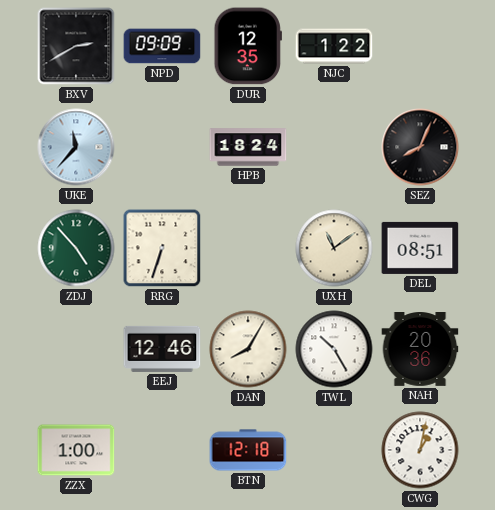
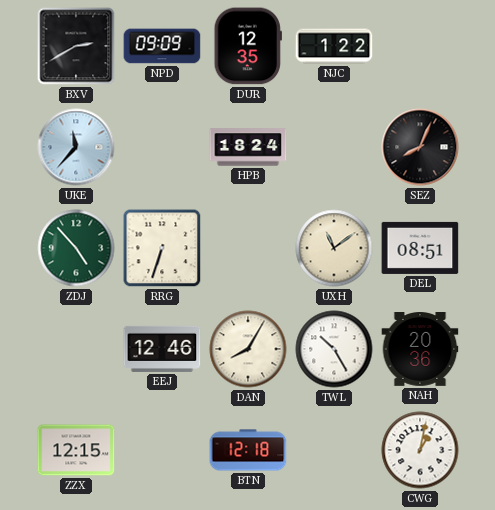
ZZX: 1:00 -> 12:15 (76, 450)
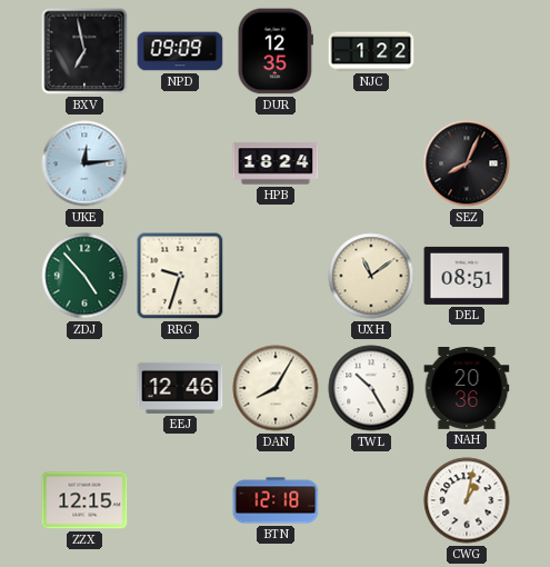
BXV: 2:40 -> 6:58 (84, 51)
UKE: 11:37 -> 12:14 (84, 163)
RRG: 6:33 -> 9:33 (180, 276)
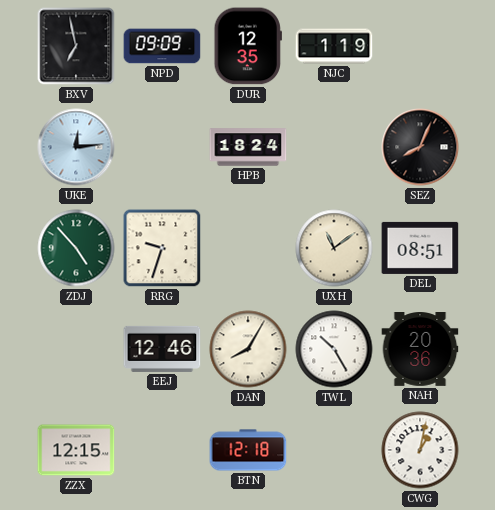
NJC: 1:22 -> 1:19 (334, 46)
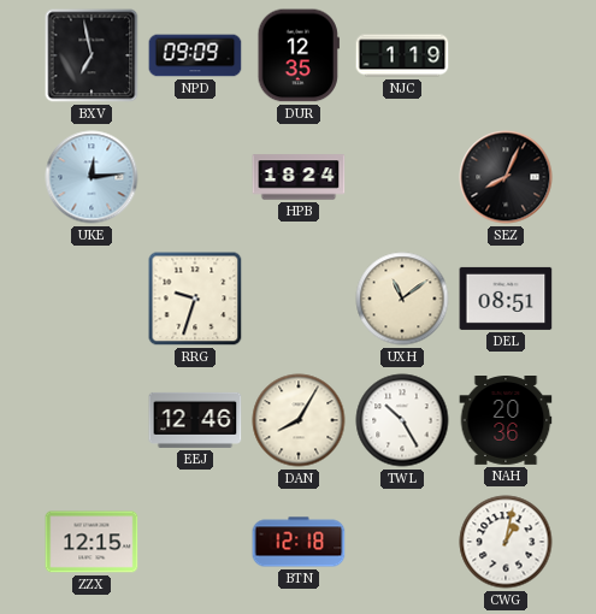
ZDJ: 4:53 -> none (76, 248)
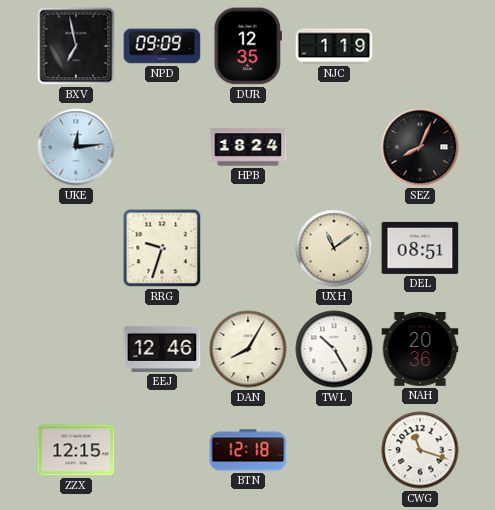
CWG: 1:02 -> 11:18 (420, 450)
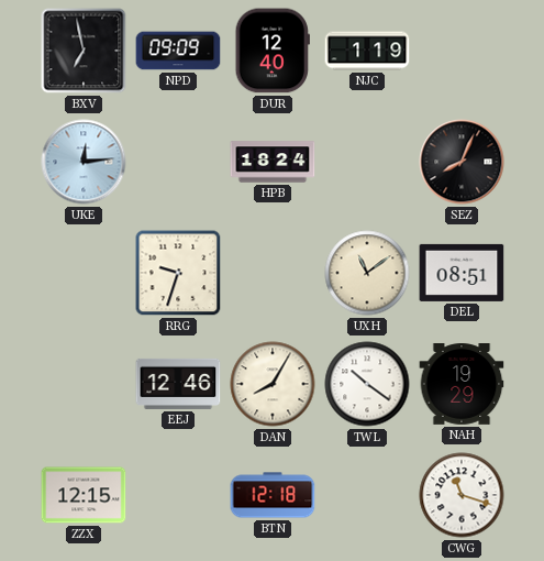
DUR: 12:35 -> 12:40 (273, 51)
TWL: 10:25 -> 10:21 (367, 384)
NAH: 20:36 -> 19:29 (462, 385)
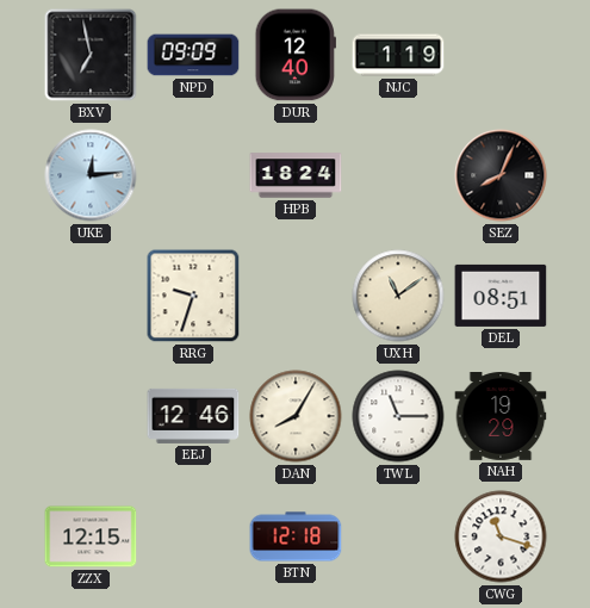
TWL: 10:21 -> 11:15 (398, 416)
